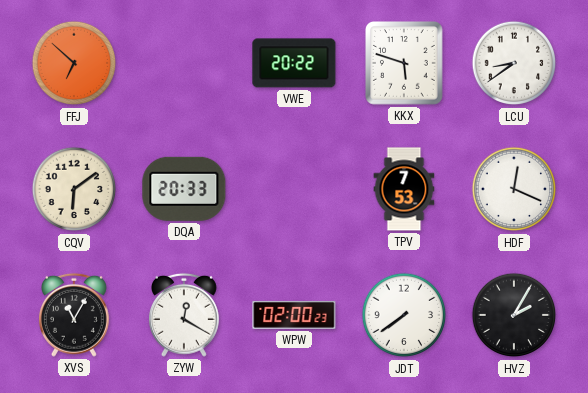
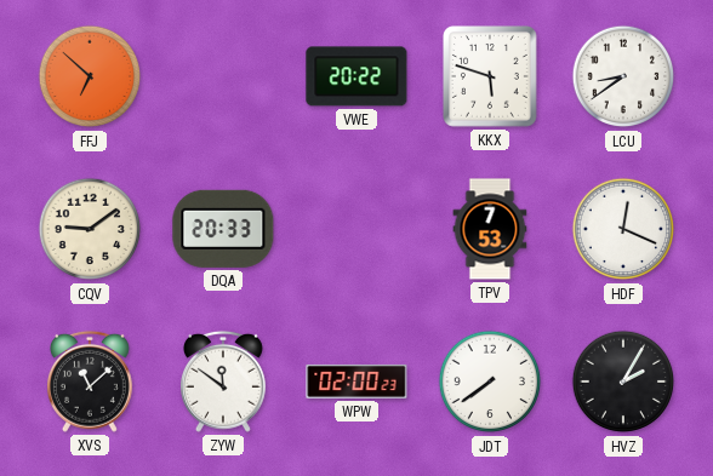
CQV: 6:09 -> 9:09 (90, 229)
XVS: 11:05 -> 11:08 (90, 382)
ZYW: 12:20 -> 11:51 (223, 382)
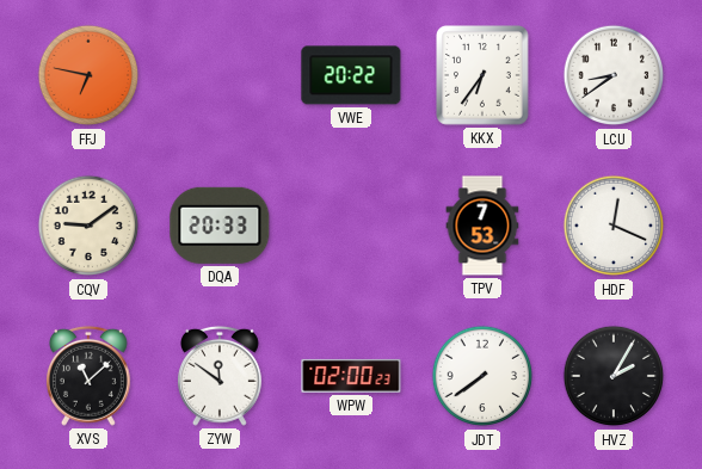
FFJ: 6:52 -> 6:47 (88, 75)
KKX: 5:48 -> 6:36 (484, 76)
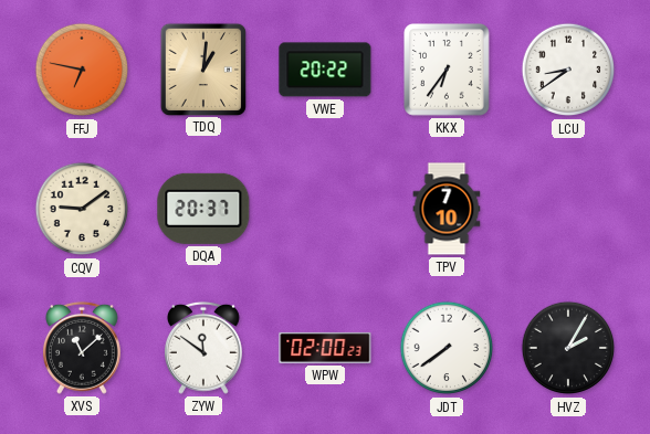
TDQ: none -> 1:01 (203, 68)
DQA: 20:33 -> 20:37 (203, 209)
TPV: 7:53 -> 7:10 (447, 209)
HDF: 12:19 -> none (614, 226)
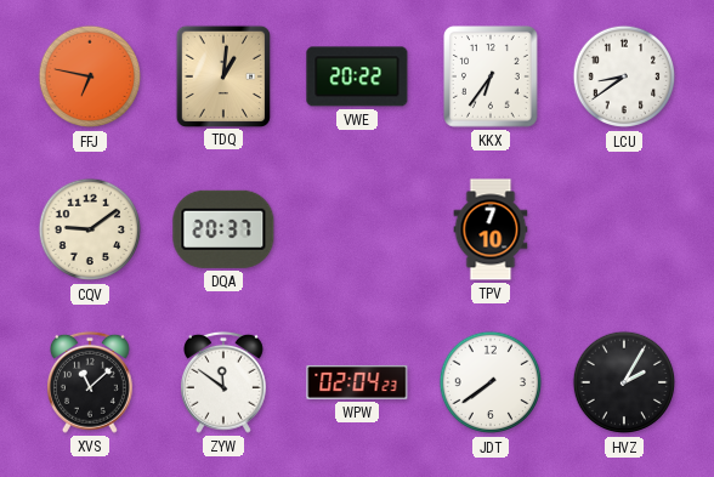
WPW: 02:00 -> 02:04 (357, 382)
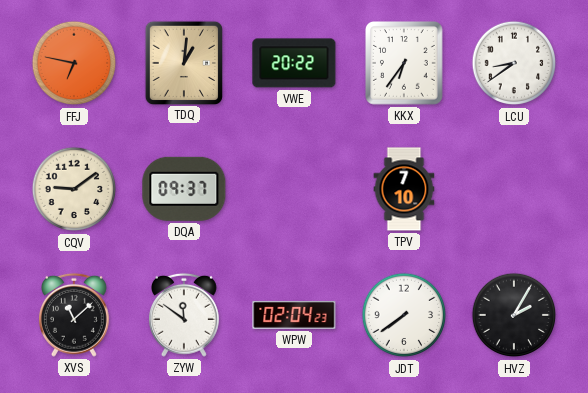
DQA: 20:37 -> 09:37 (184, 189)
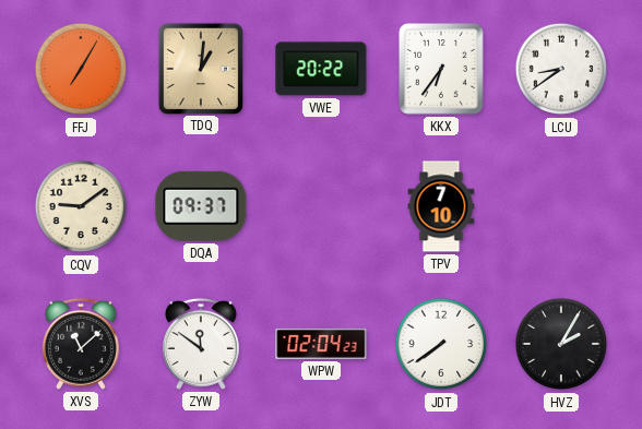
FFJ: 6:47 -> 7:05 (81, 69)
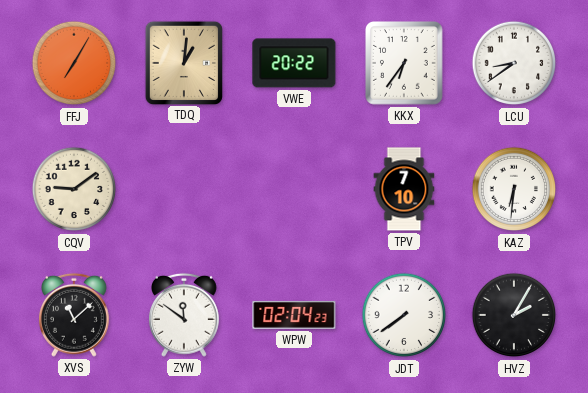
DQA: 09:37 -> none (201, 206)
KAZ: none -> 6:31 (514, 189)
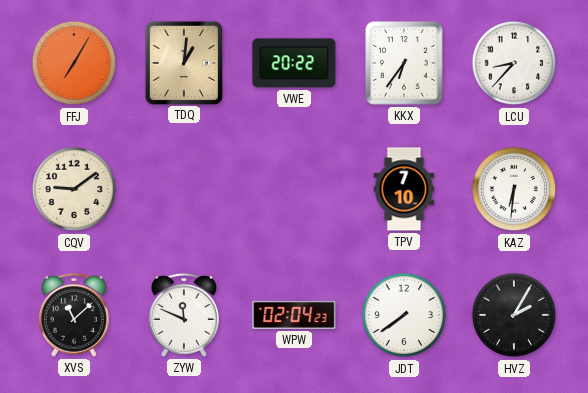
LCU: 8:39 -> 8:37 (514, 63)
ZYW: 11:51 -> 11:49 (184, 315)
